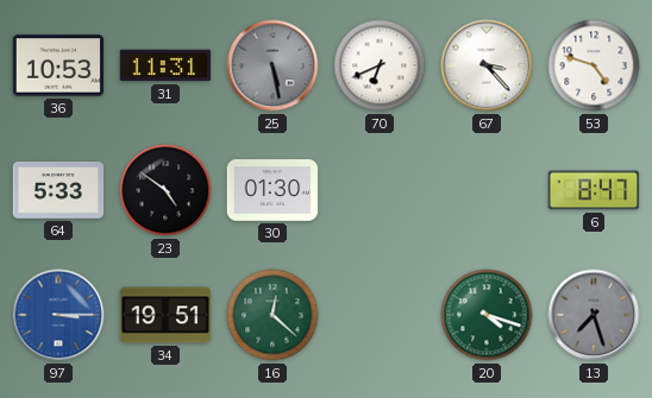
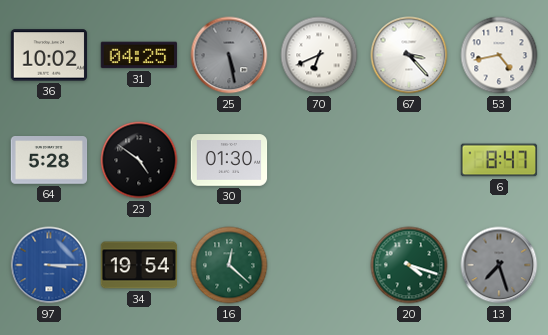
36: 10:53 -> 10:02 (49, 55)
31: 11:31 -> 04:25 (139, 55)
53: 4:48 -> 4:43 (499, 55)
64: 5:33 -> 5:28 (49, 160)
34: 19:51 -> 19:54 (139, 265)
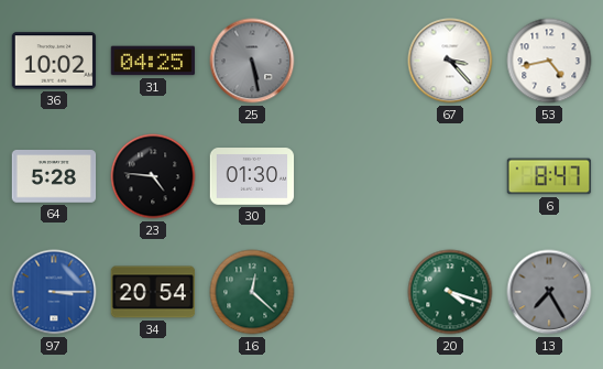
70: 6:41 -> none (319, 55)
23: 4:51 -> 4:46 (153, 176)
34: 19:54 -> 20:54 (153, 292)
13: 7:27 -> 7:25 (549, 292)
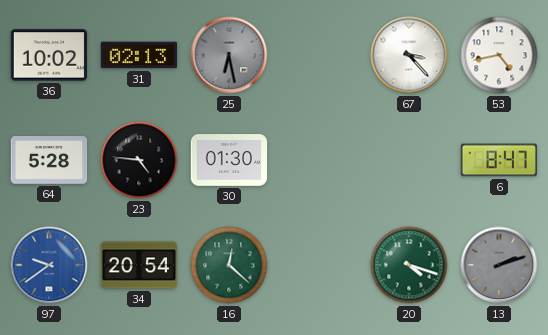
31: 04:25 -> 02:13 (139, 55)
25: 5:28 -> 6:28 (229, 55)
97: 3:15 -> 9:39 (49, 265)
13: 7:25 -> 2:12 (499, 265)
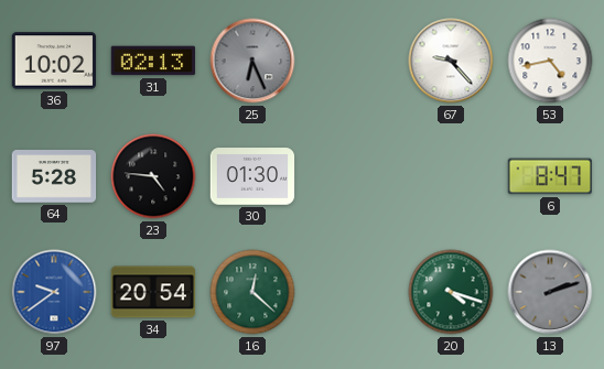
25: 6:28 -> 6:26 (252, 61)
67: 3:23 -> 9:23 (451, 61)
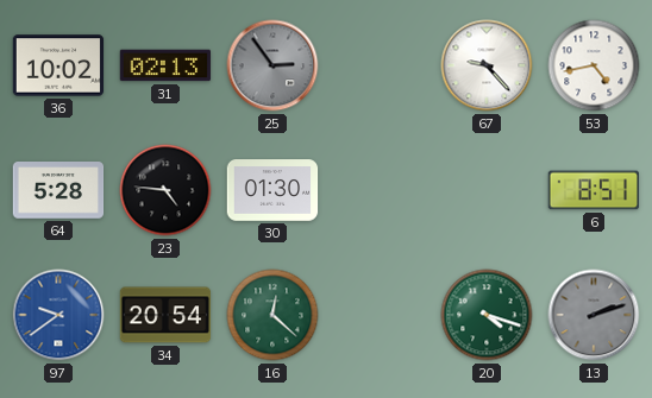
25: 6:26 -> 2:54 (272, 65)
6: 8:47 -> 8:51 (594, 190)
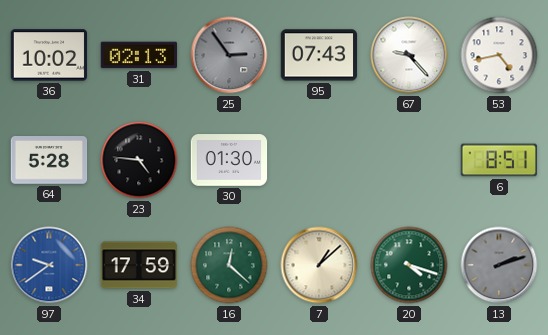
95: none -> 07:43 (319, 55)
34: 20:54 -> 17:59 (139, 265)
7: none -> 1:08 (319, 265)
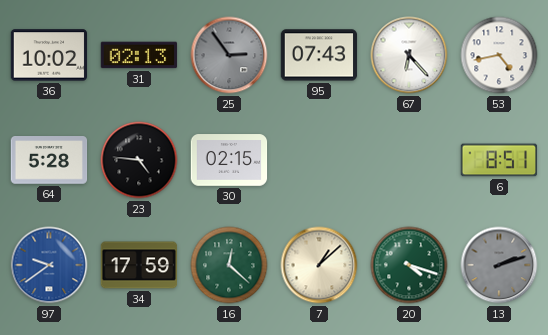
67: 9:23 -> 6:23 (409, 55)
30: 01:30 -> 02:15 (229, 160)
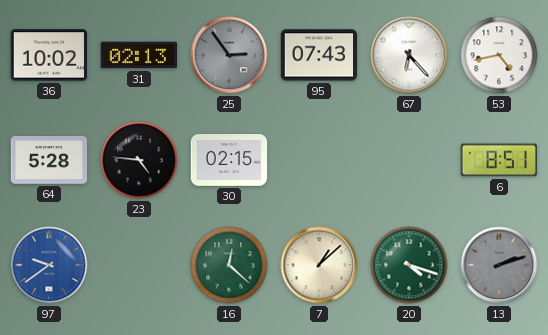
34: 17:59 -> none (139, 265)
